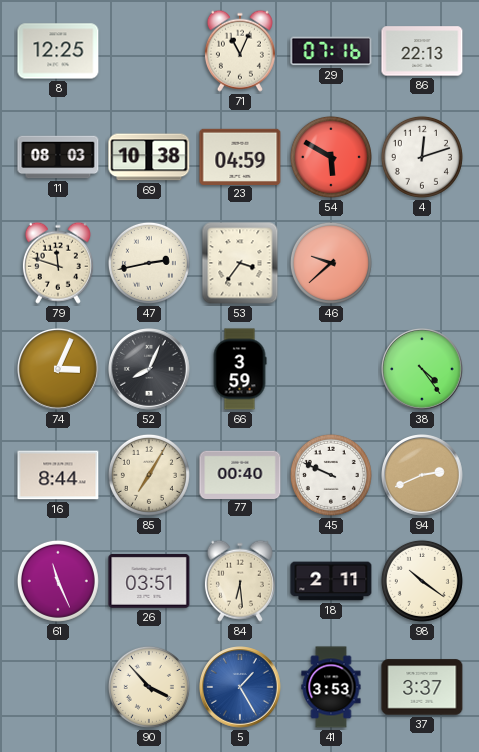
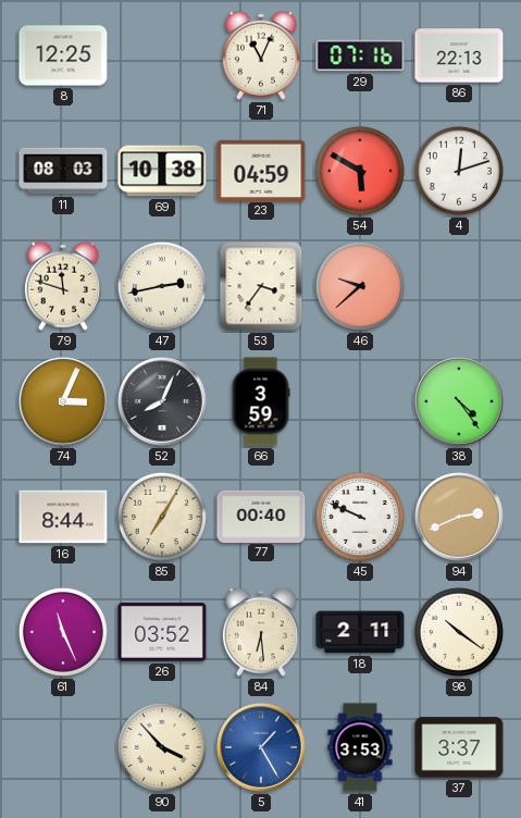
26: 03:51 -> 03:52 (162, 633)
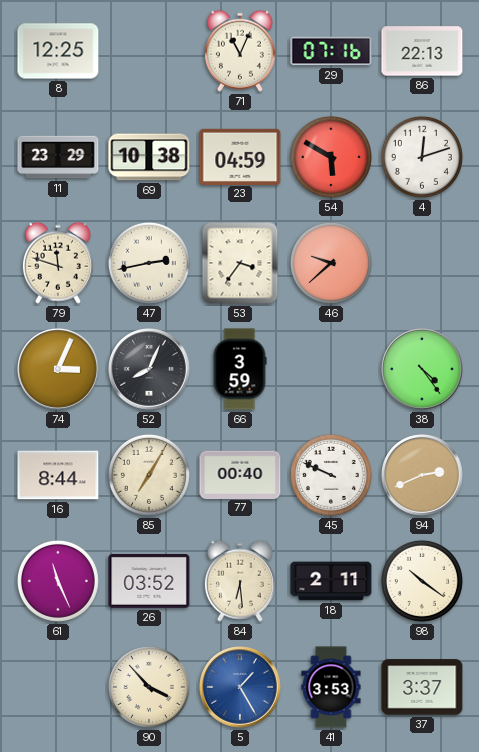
11: 08:03 -> 23:29 (58, 157)
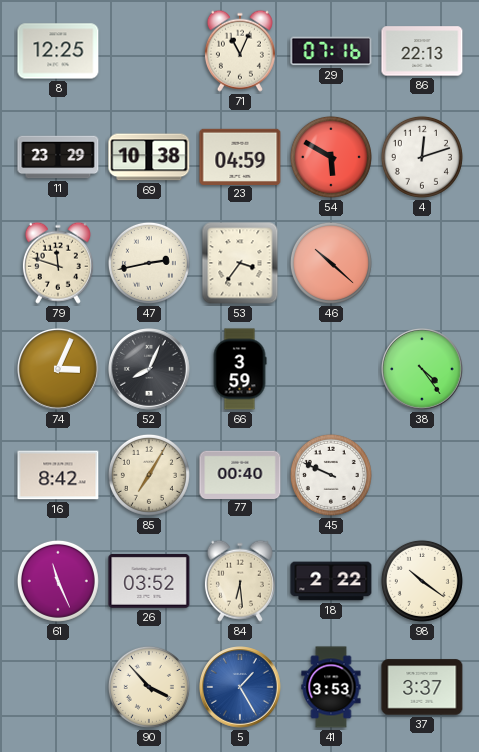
46: 9:38 -> 10:22 (331, 263)
16: 8:44 -> 8:42 (58, 475)
94: 2:41 -> none (423, 476)
18: 2:11 -> 2:22 (331, 581)
